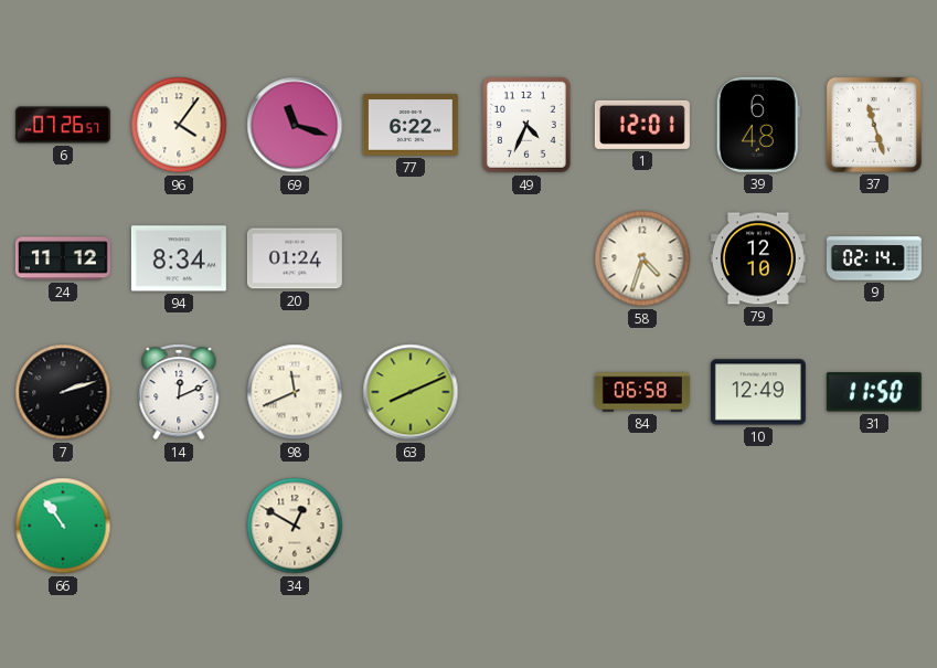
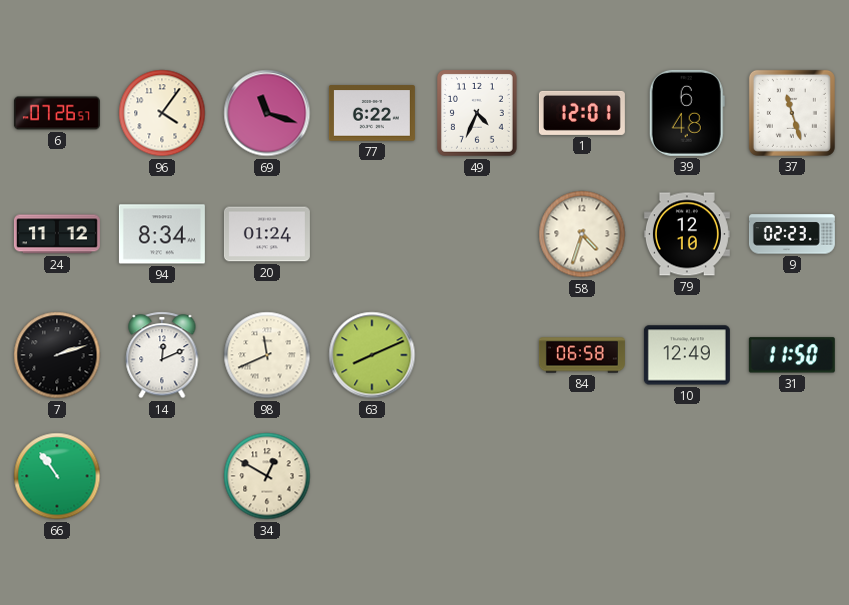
9: 02:14 -> 02:23 (792, 234)
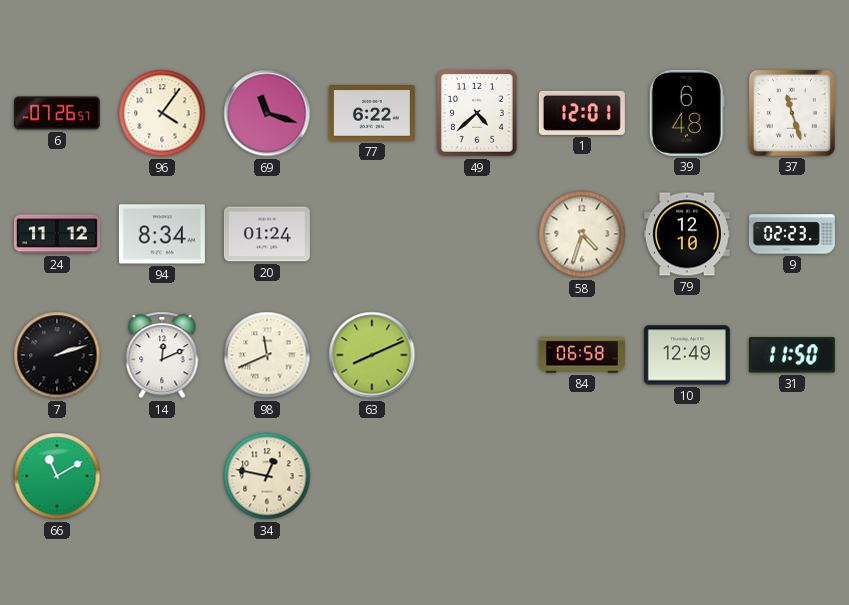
49: 4:34 -> 4:38 (477, 114)
66: 10:54 -> 11:10 (57, 476)
34: 12:50 -> 12:47 (267, 476)
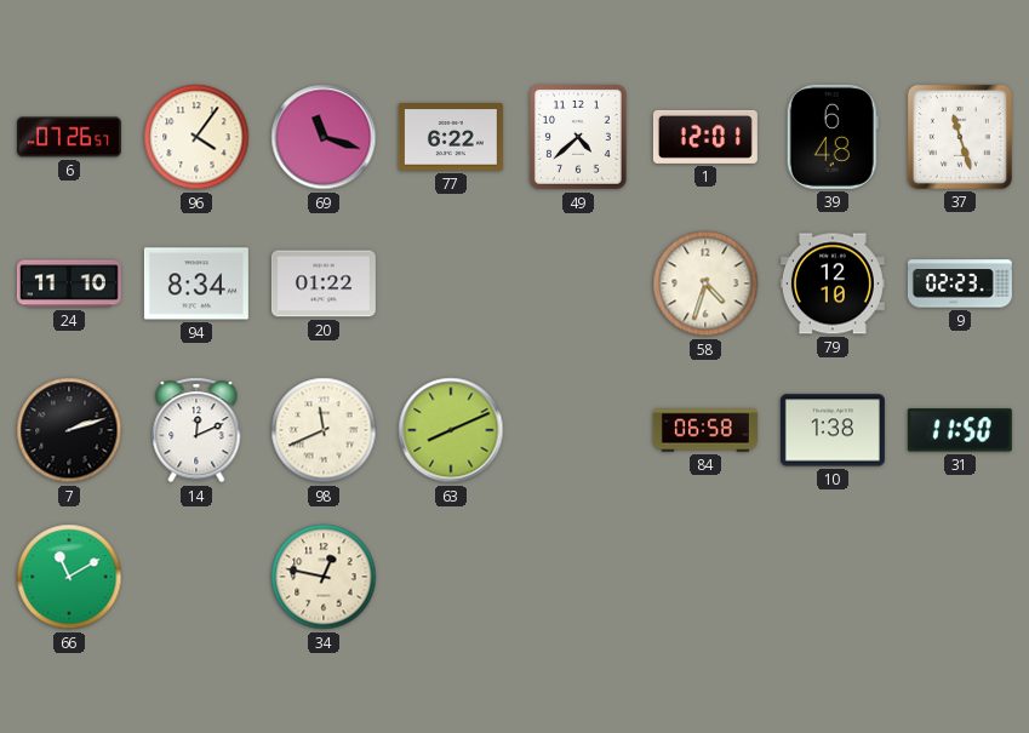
24: 11:12 -> 11:10 (69, 284)
20: 01:24 -> 01:22 (324, 284)
10: 12:49 -> 1:38 (833, 430)
